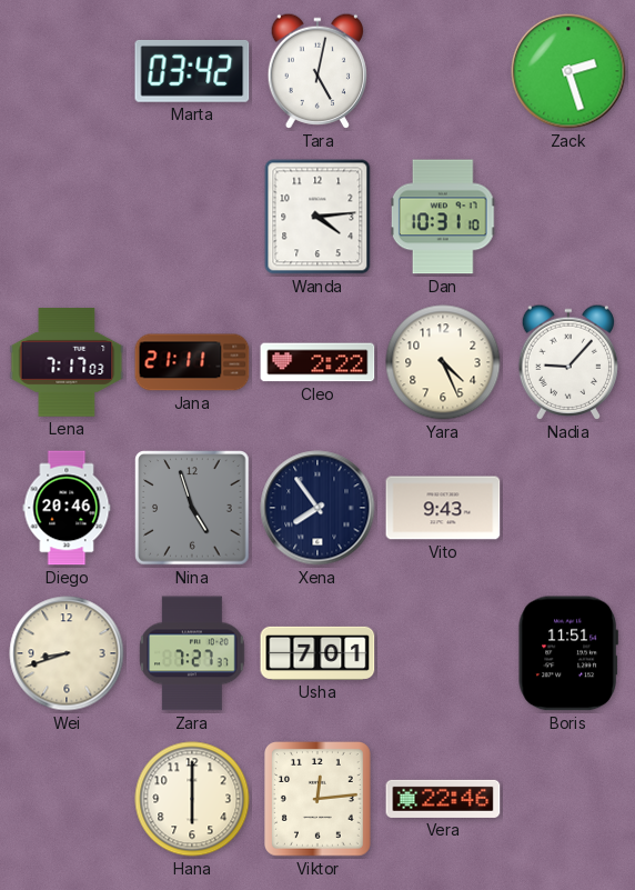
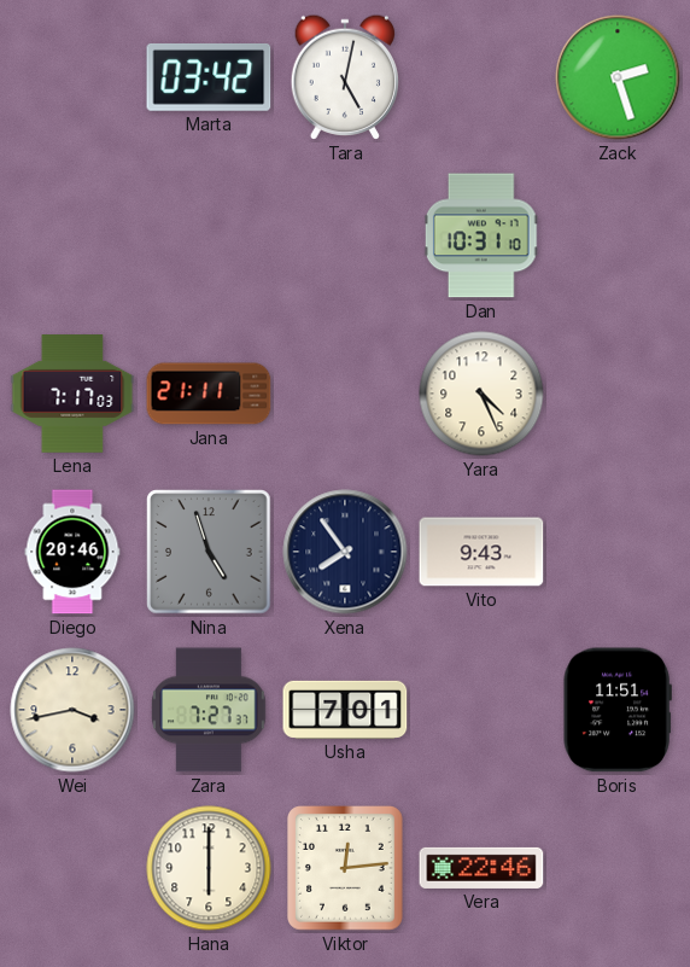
Wanda: 4:14 -> none (317, 217)
Cleo: 2:22 -> none (317, 362)
Nadia: 9:07 -> none (567, 362)
Wei: 8:42 -> 3:43 (72, 710)
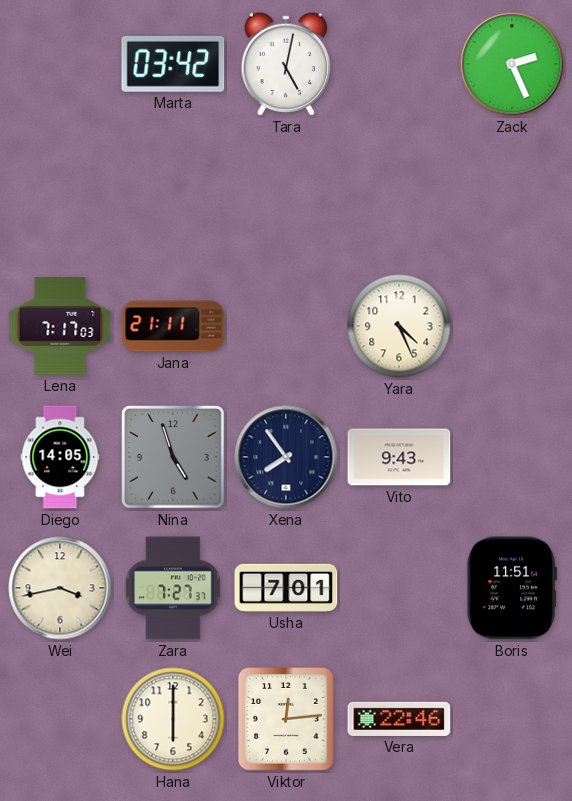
Zack: 2:27 -> 2:26 (512, 64)
Dan: 10:31 -> none (481, 235)
Diego: 20:46 -> 14:05 (60, 457)
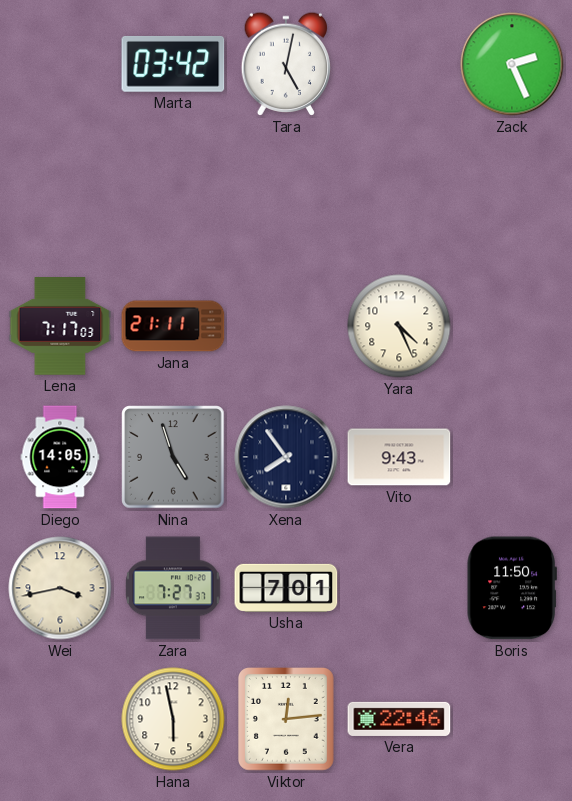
Boris: 11:51 -> 11:50 (512, 588)
Hana: 6:00 -> 5:58 (173, 719)
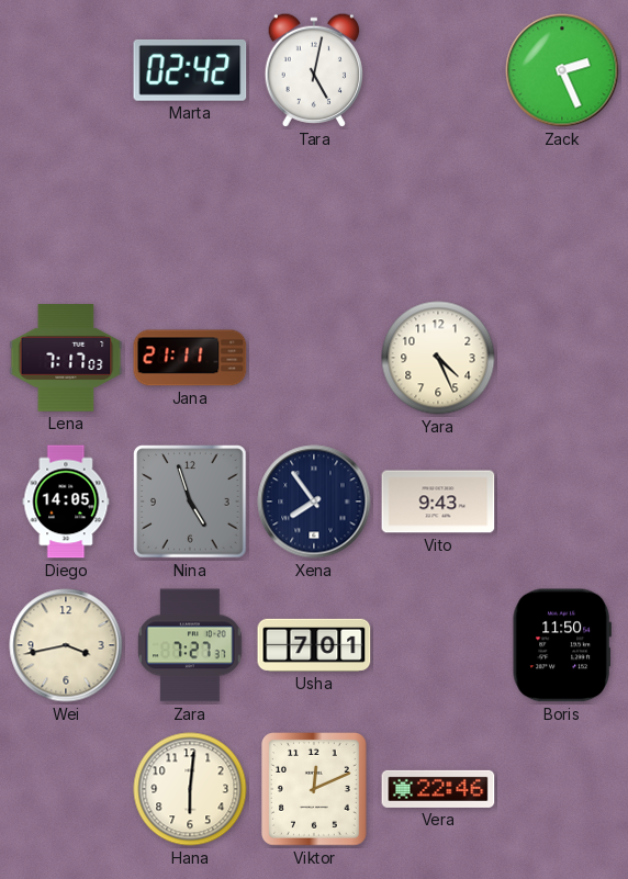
Marta: 03:42 -> 02:42 (190, 70)
Hana: 5:58 -> 6:01 (190, 789)
Viktor: 12:14 -> 12:11 (315, 790)
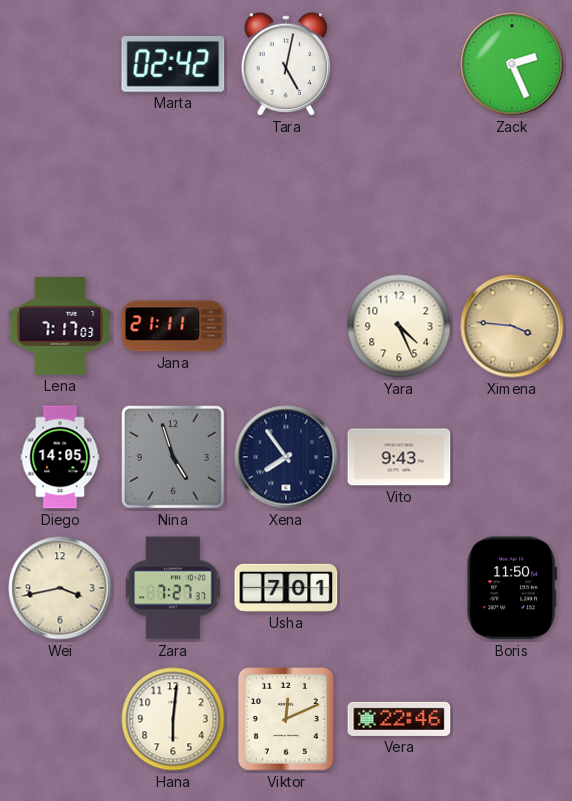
Ximena: none -> 3:46 (512, 326)
